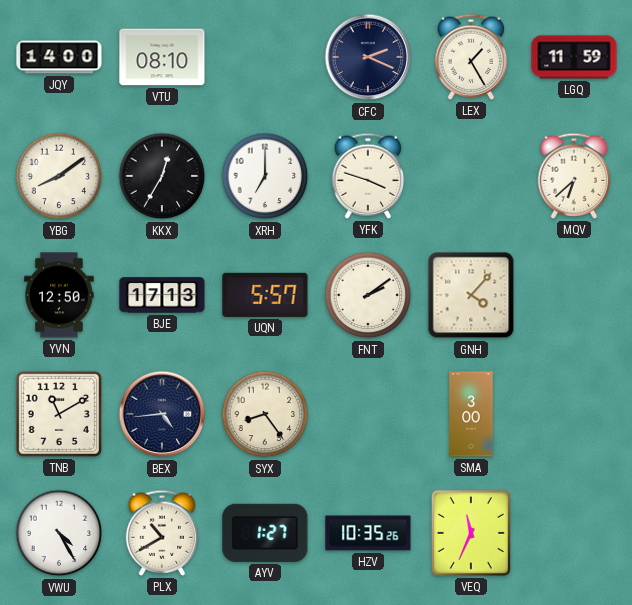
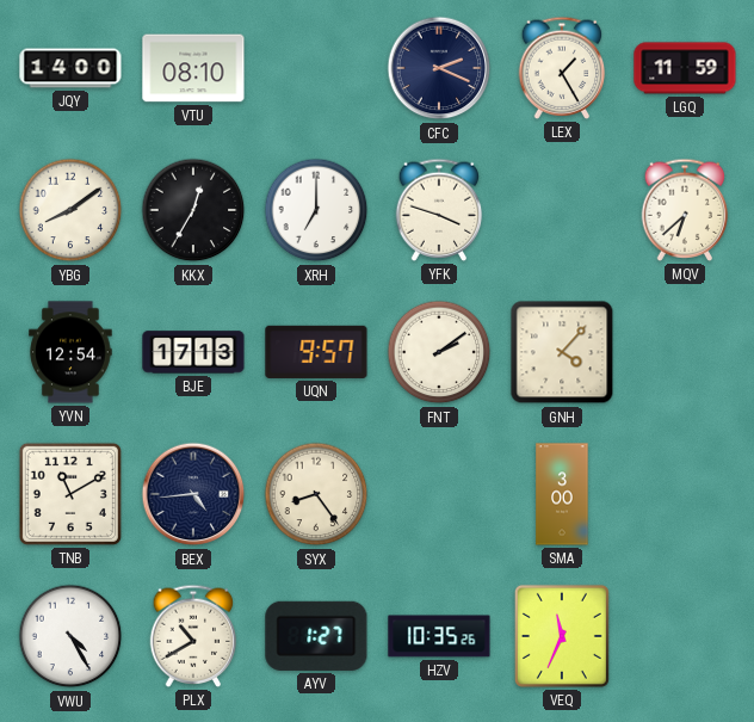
YVN: 12:50 -> 12:54 (70, 352)
UQN: 5:57 -> 9:57 (316, 352)
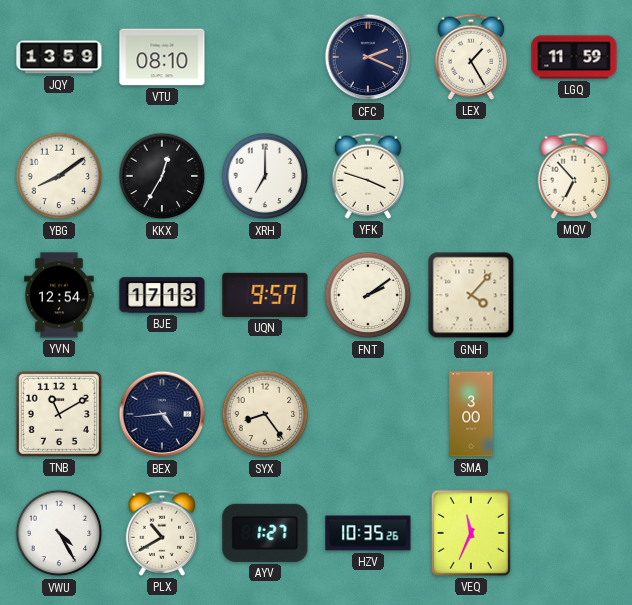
JQY: 14:00 -> 13:59 (59, 57)
MQV: 6:38 -> 6:53 (574, 176)
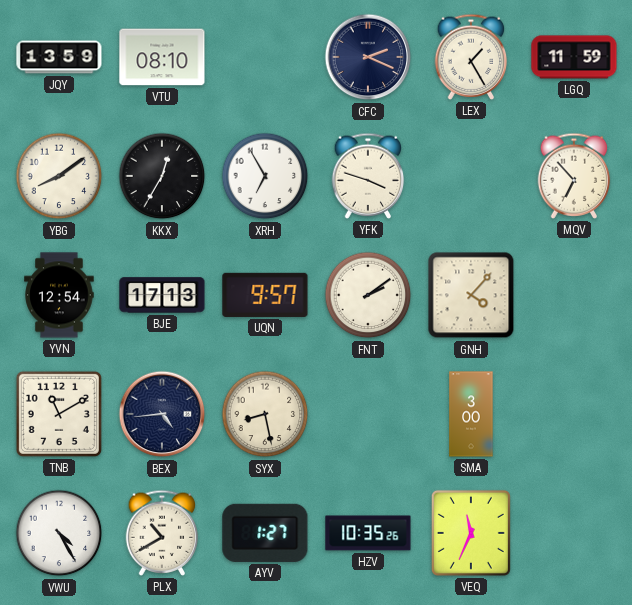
XRH: 7:00 -> 6:55 (265, 176)
SYX: 8:24 -> 8:28 (265, 414)
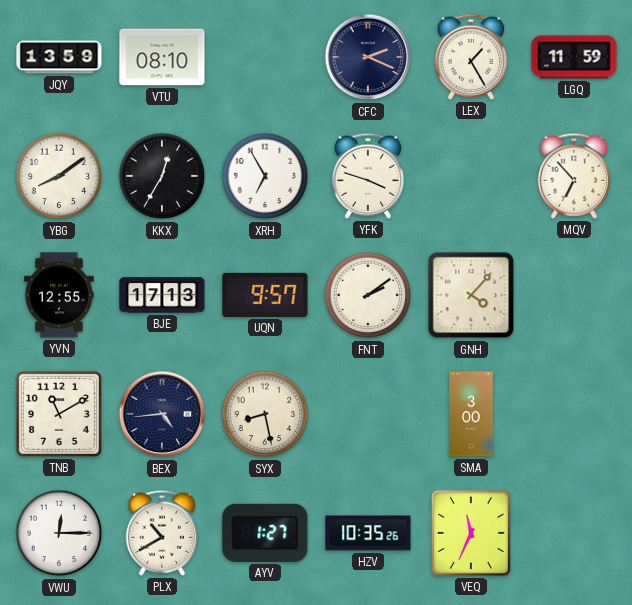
YVN: 12:54 -> 12:55 (59, 295)
VWU: 4:25 -> 12:15 (59, 533)
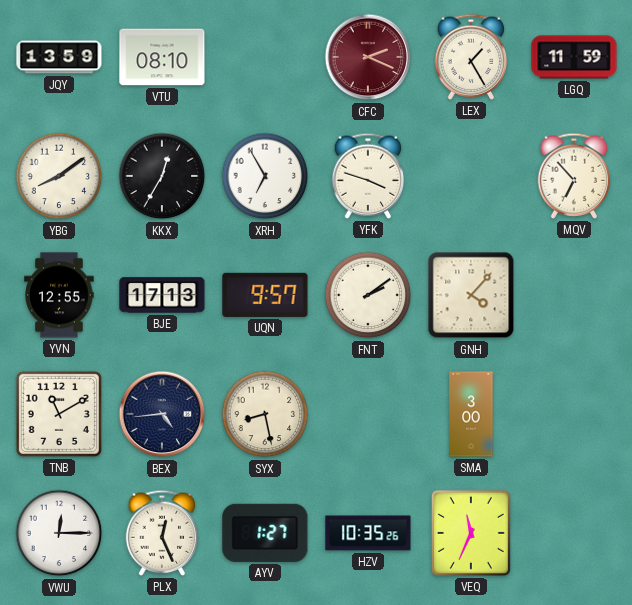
CFC dial: navy -> burgundy (368, 57)
PLX: 10:40 -> 12:26 (162, 533)
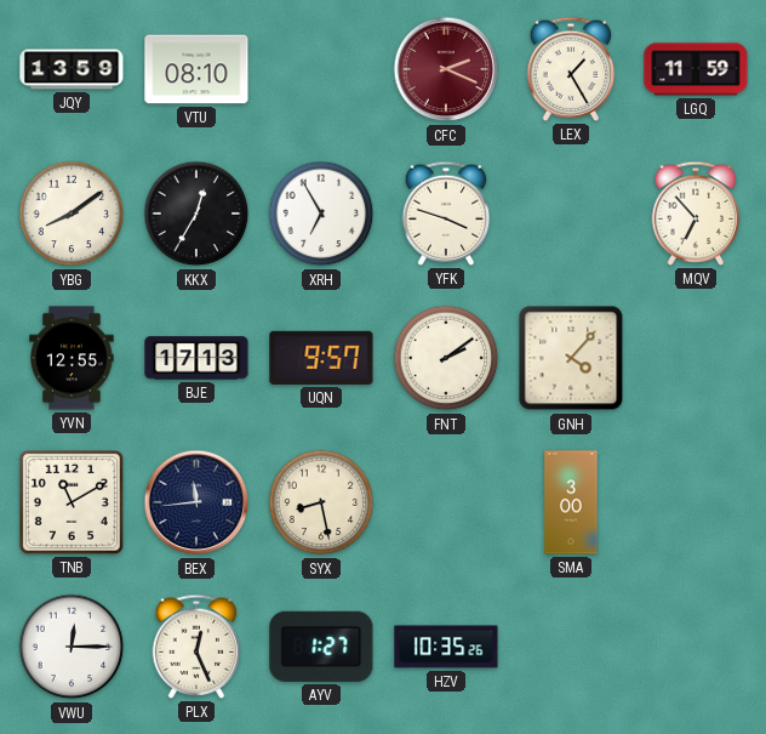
BEX: 4:44 -> 11:44 (196, 502)
VEQ: 11:34 -> none (471, 533)
